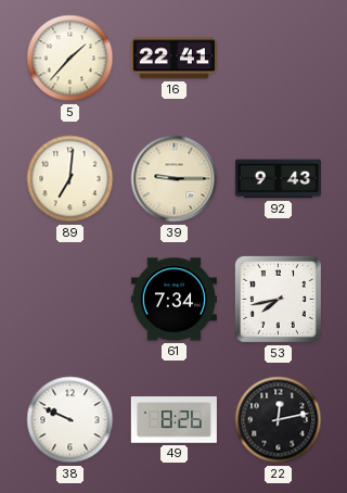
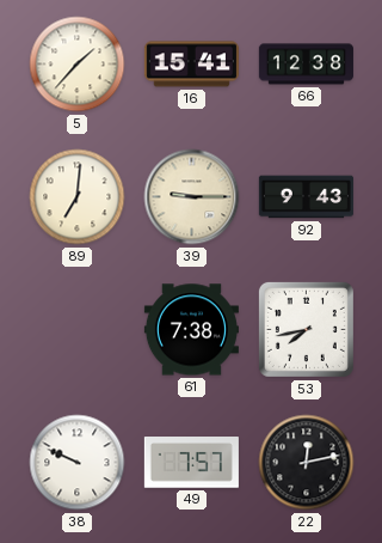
16: 22:41 -> 15:41 (191, 65)
66: none -> 12:38 (306, 65)
61: 7:34 -> 7:38 (191, 330)
49: 8:26 -> 7:57 (191, 463)
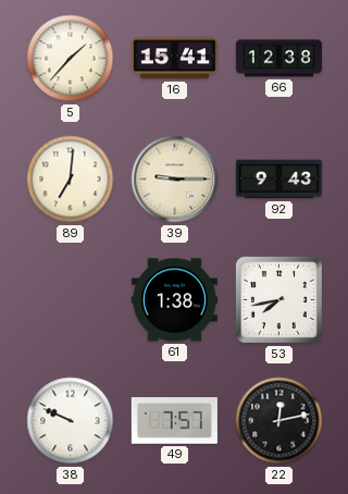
61: 7:38 -> 1:38 (174, 300)
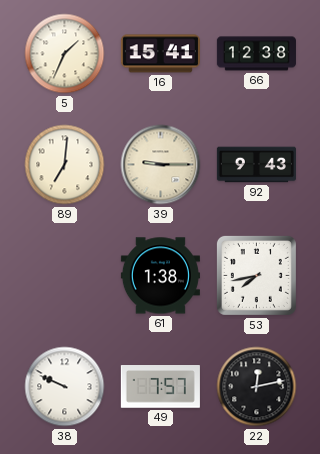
5: 1:37 -> 1:34 (65, 54)
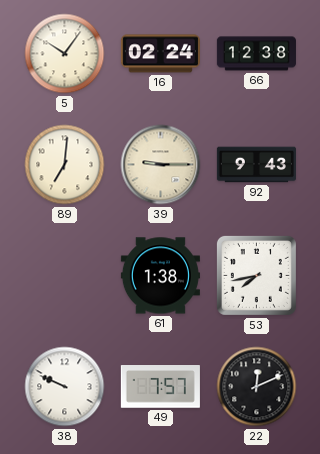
5: 1:34 -> 10:06 (65, 54)
16: 15:41 -> 02:24 (160, 54)
22: 12:13 -> 12:11 (257, 387)
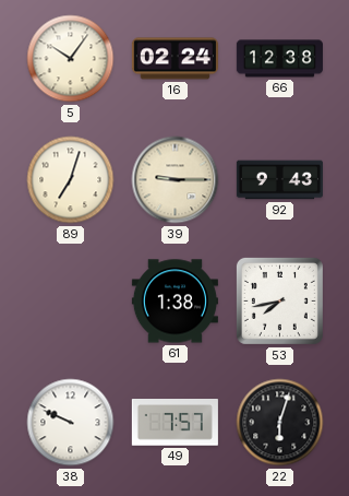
89: 7:01 -> 7:03 (71, 180)
22: 12:11 -> 6:03 (280, 423)
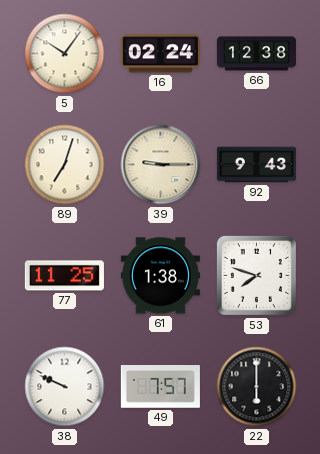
77: none -> 11:25 (64, 276)
53: 7:43 -> 7:48 (256, 275)
22: 6:03 -> 6:00 (257, 387)
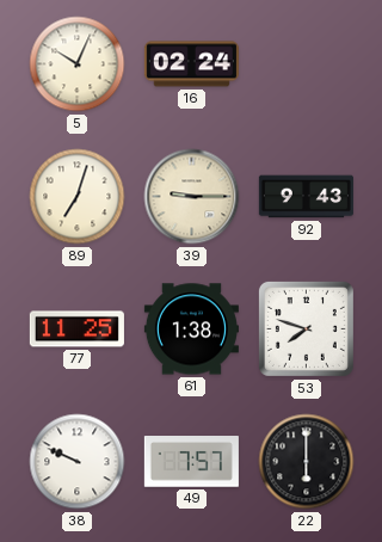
5: 10:06 -> 10:04 (78, 64)
66: 12:38 -> none (256, 54)
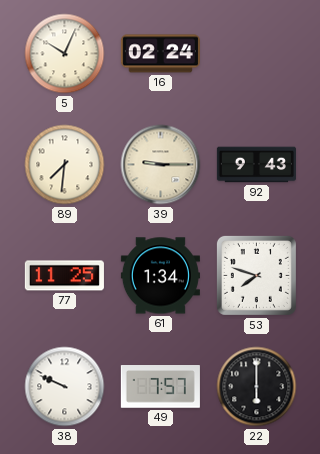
89: 7:03 -> 7:31 (65, 165)
61: 1:38 -> 1:34 (160, 276)
